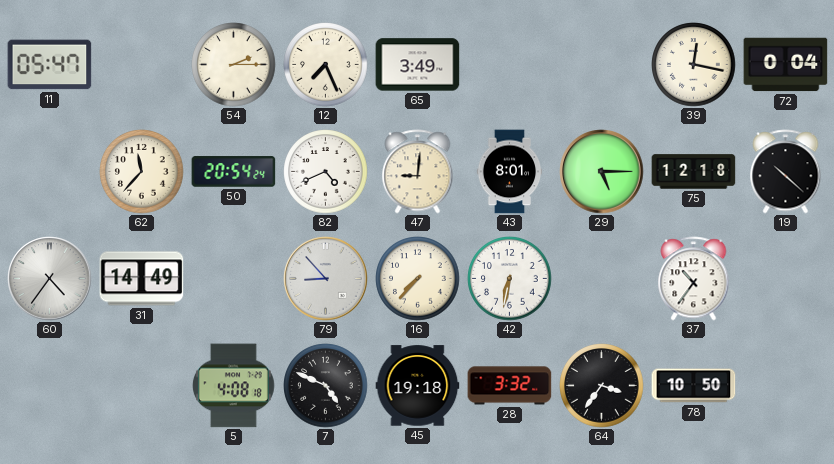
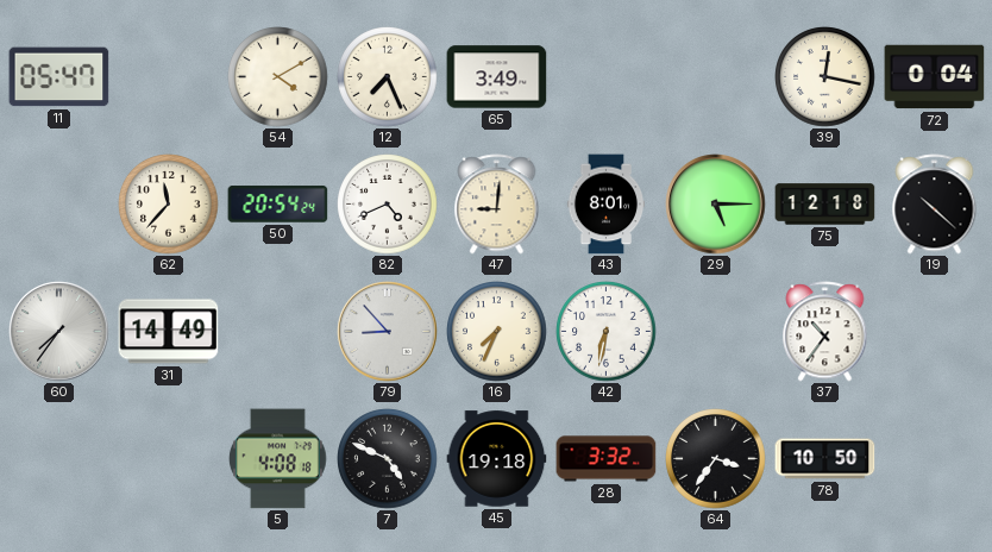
54: 2:15 -> 4:10 (278, 77)
60: 4:36 -> 7:36 (59, 332)
16: 7:37 -> 7:34 (497, 332)
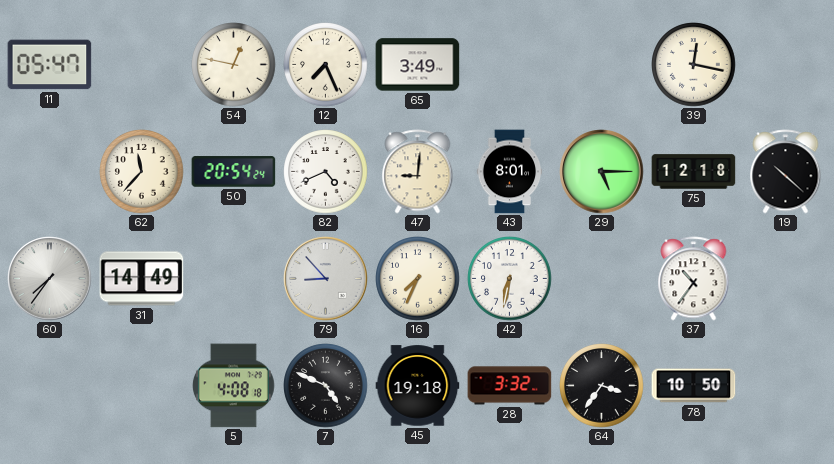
54: 4:10 -> 12:47 (234, 65)
72: 0:04 -> none (935, 77)
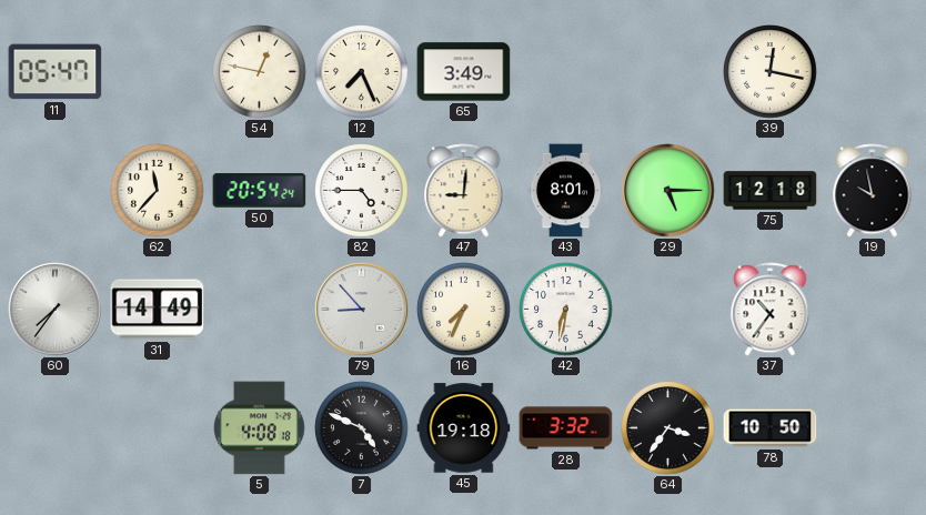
82: 4:41 -> 4:45 (362, 191)
19: 10:22 -> 9:58 (873, 191)
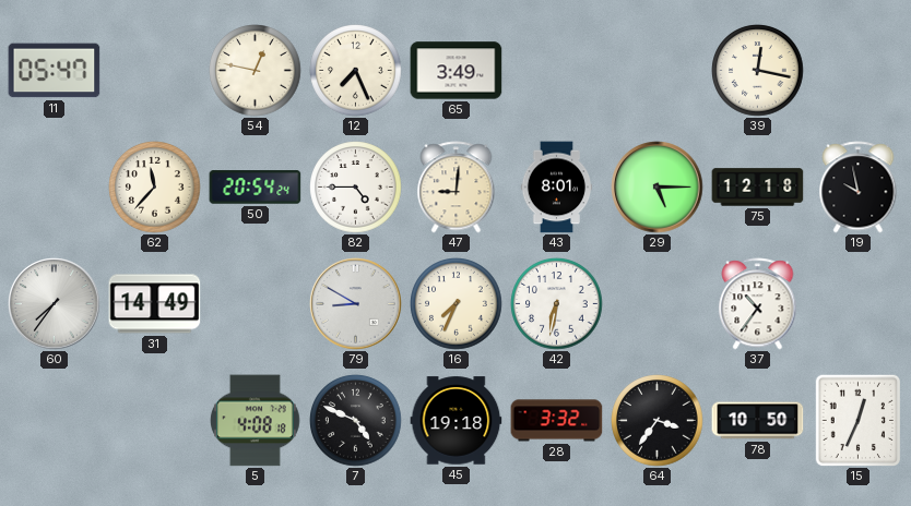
79: 8:53 -> 8:50 (356, 304)
15: none -> 12:34 (859, 420)
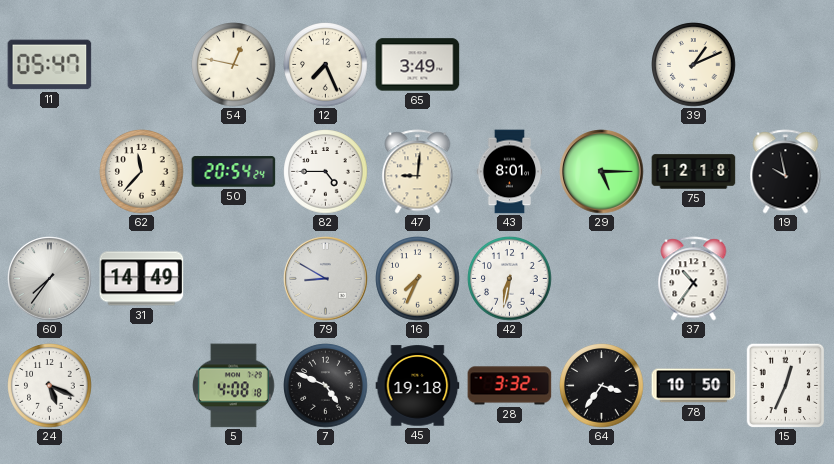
39: 12:17 -> 1:11 (694, 65)
24: none -> 5:19 (50, 386)
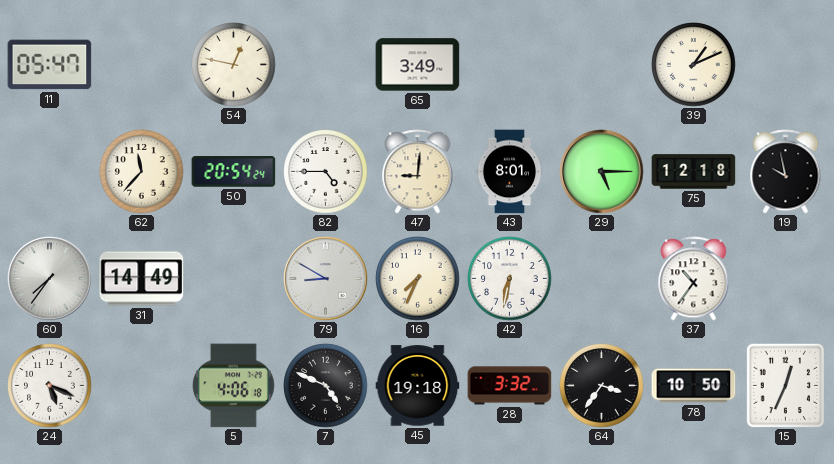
12: 7:26 -> none (326, 65)
5: 4:08 -> 4:06 (233, 386)
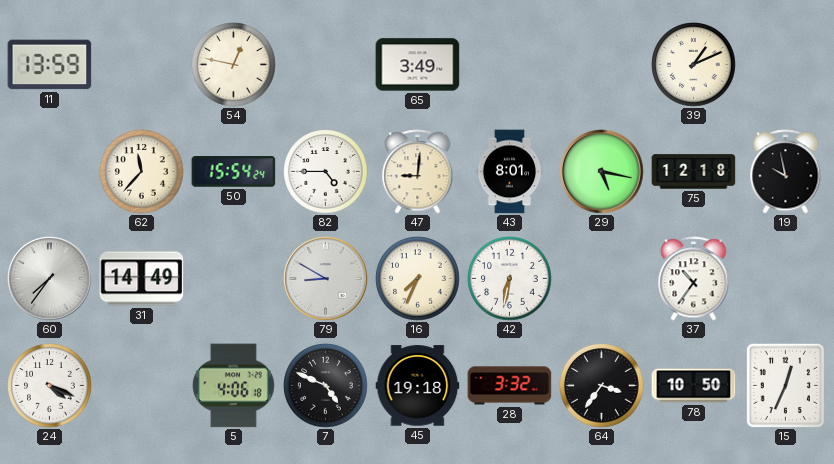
11: 05:47 -> 13:59 (50, 65)
50: 20:54 -> 15:54 (234, 172)
29: 5:15 -> 5:17 (602, 172)
24: 5:19 -> 4:19 (50, 386)
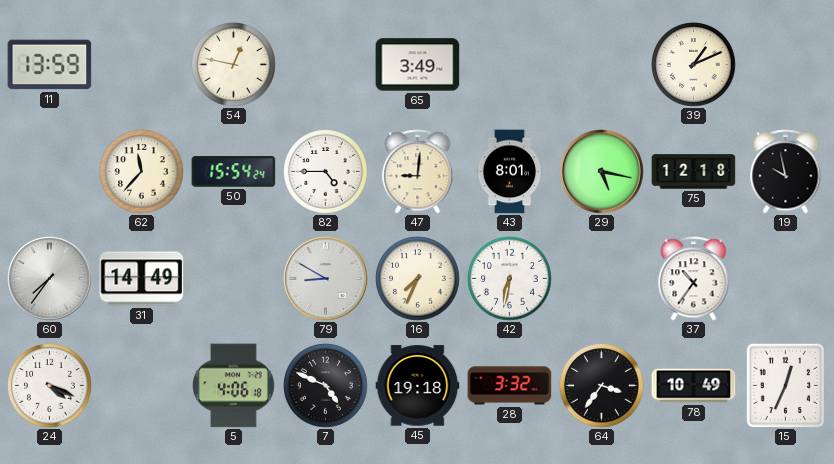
78: 10:50 -> 10:49 (694, 386)
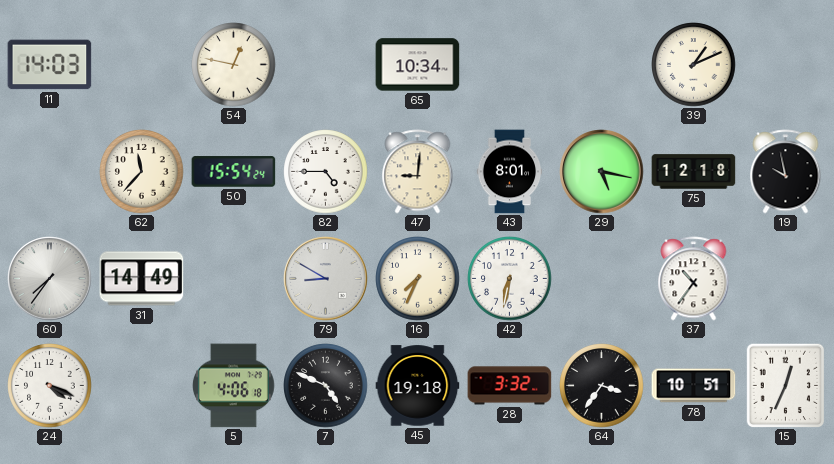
11: 13:59 -> 14:03 (50, 65)
65: 3:49 -> 10:34 (418, 65)
78: 10:49 -> 10:51 (694, 386)
